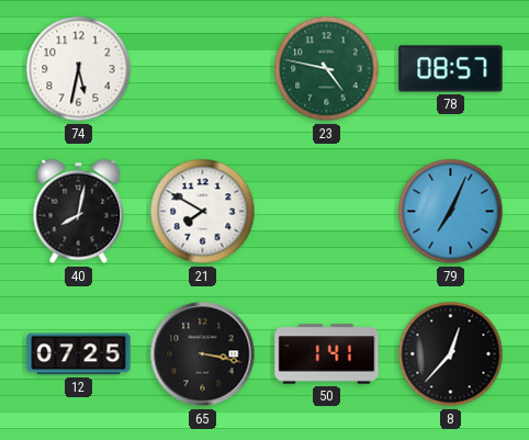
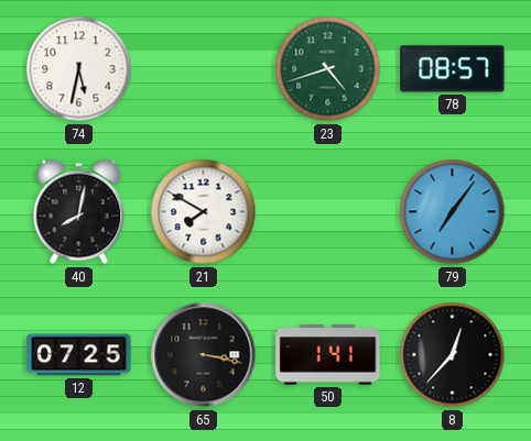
23: 4:47 -> 4:42 (328, 69)
79: 7:04 -> 7:06 (453, 212)
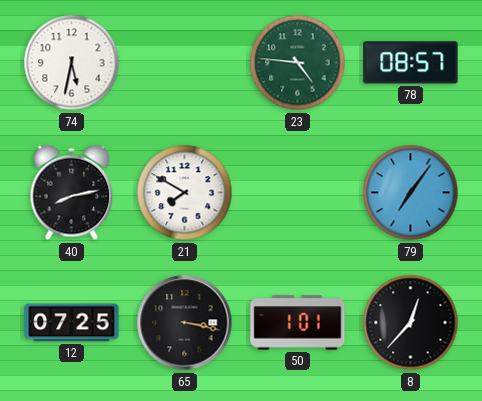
23: 4:42 -> 4:46 (298, 63)
40: 8:02 -> 8:13 (72, 193)
50: 1:41 -> 1:01 (298, 323)
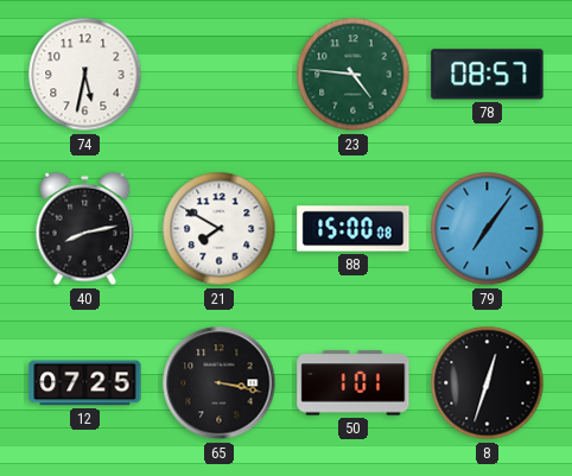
88: none -> 15:00 (354, 229)
8: 12:37 -> 12:33 (488, 383)
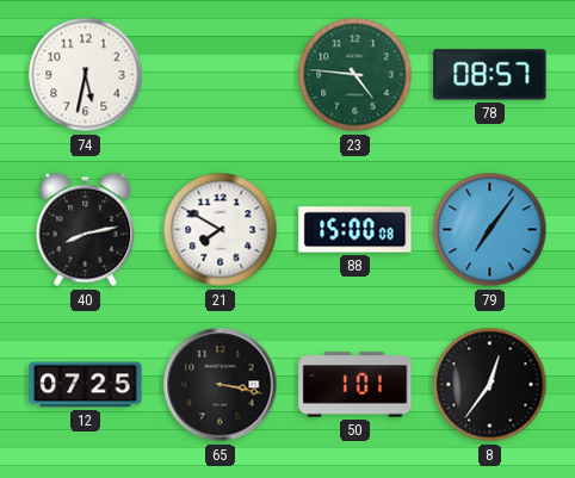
8: 12:33 -> 12:36 (490, 385)
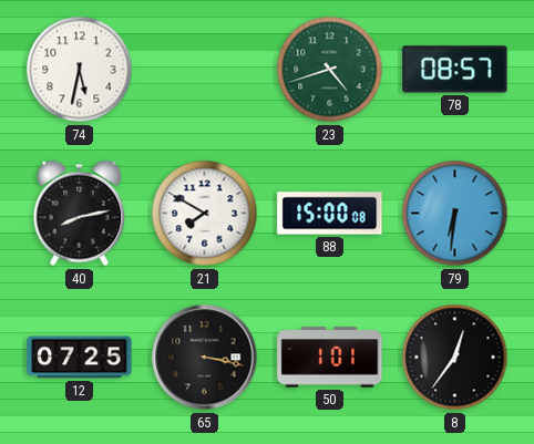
23: 4:46 -> 4:42 (330, 70)
79: 7:06 -> 6:31 (455, 214)
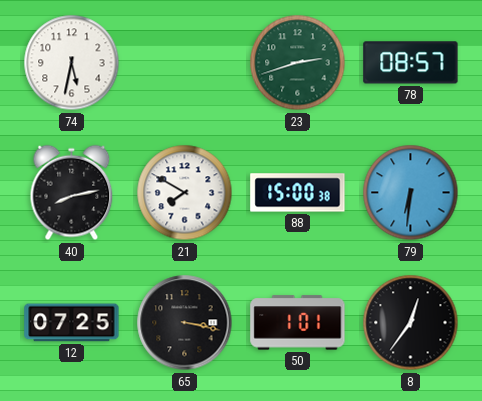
23: 4:42 -> 2:42 (298, 63)
88: 15:00:08 -> 15:00:38 (298, 193)
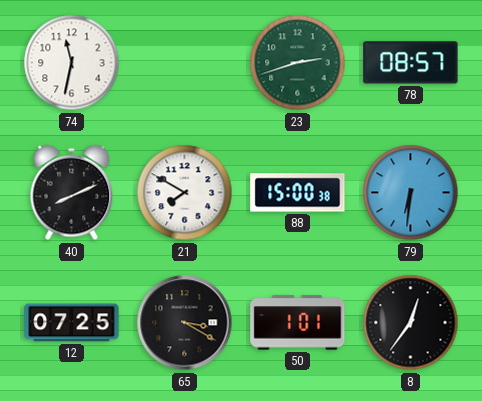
74: 5:32 -> 11:32 (72, 63)
40: 8:13 -> 8:11 (72, 193)
65: 3:17 -> 3:20 (185, 323)
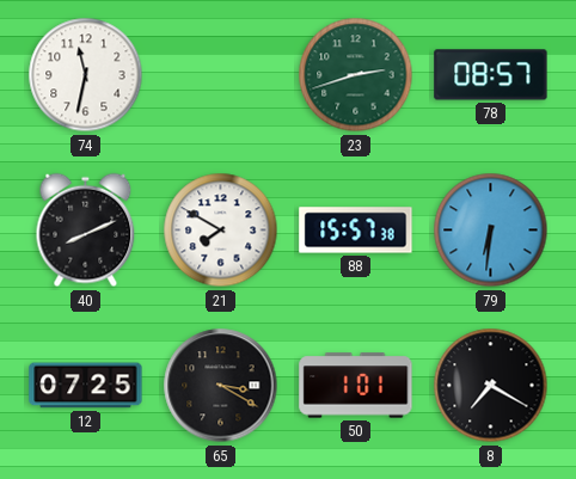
88: 15:00 -> 15:57 (356, 231)
8: 12:36 -> 7:20 (491, 386)
